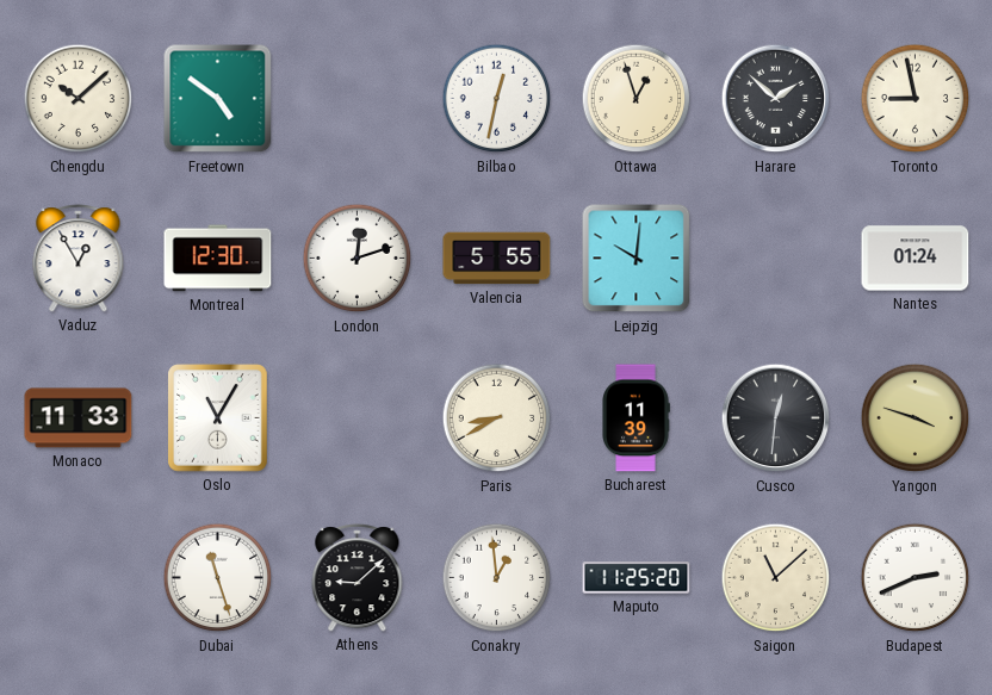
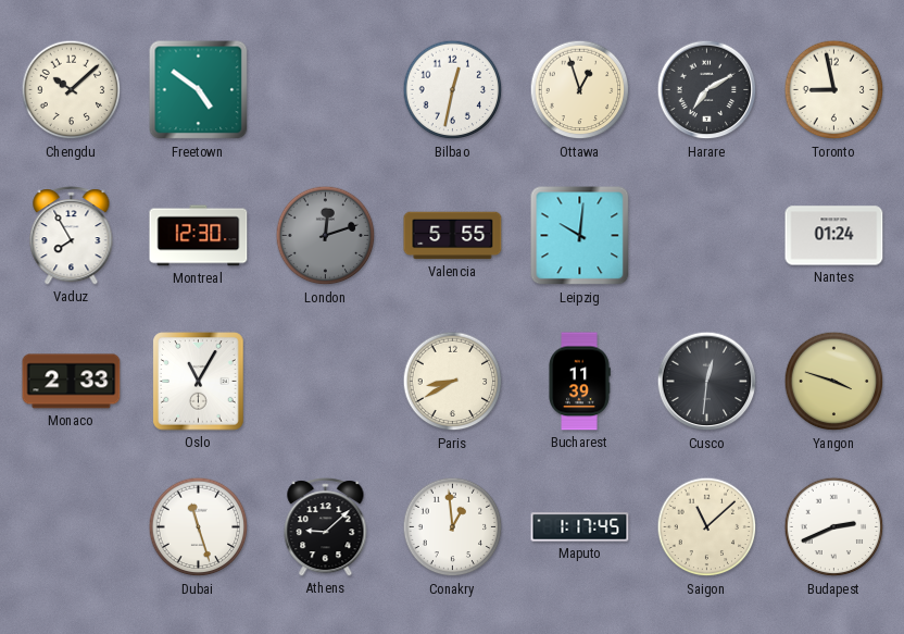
Harare: 1:52 -> 7:10 (707, 90)
Vaduz: 12:55 -> 7:55 (72, 236)
London dial: white -> grey (326, 236)
Monaco: 11:33 -> 2:33 (72, 382)
Maputo: 11:25 -> 1:17 (580, 527)
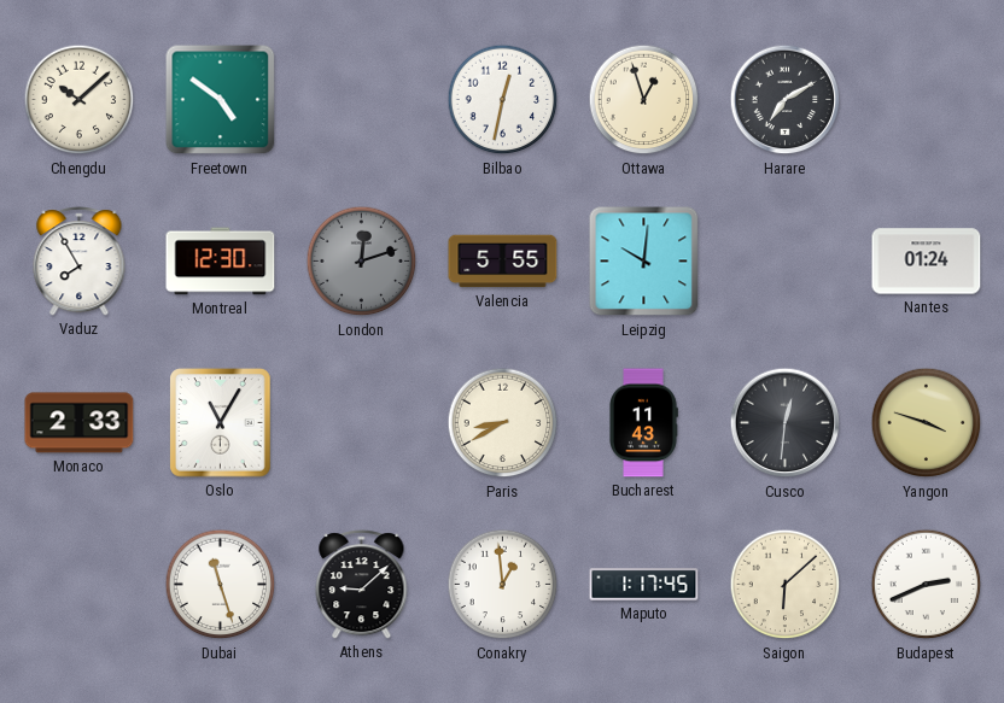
Toronto: 8:58 -> none (834, 90)
Bucharest: 11:39 -> 11:43 (643, 423)
Saigon: 11:08 -> 6:08 (786, 585)
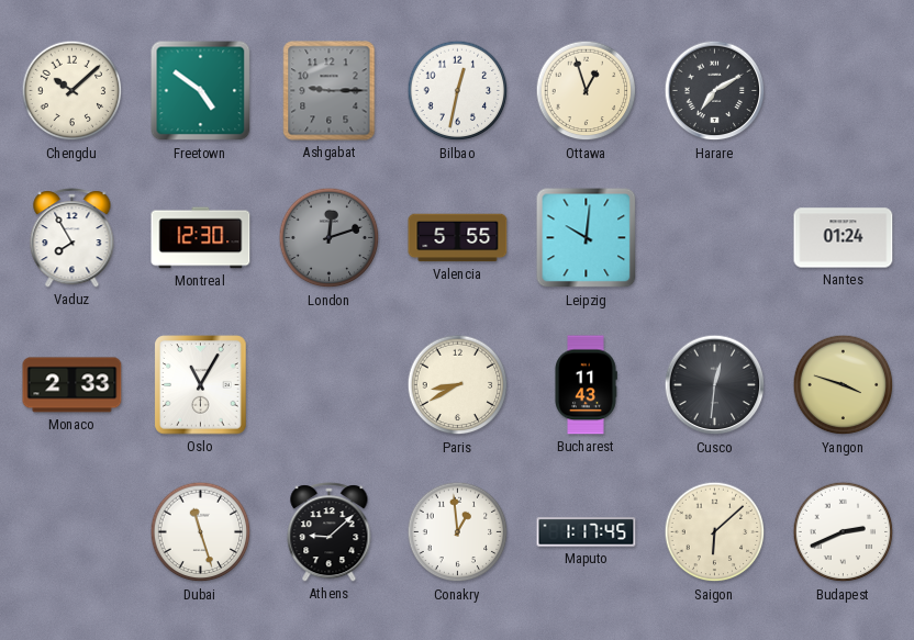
Ashgabat: none -> 9:15 (330, 91)
